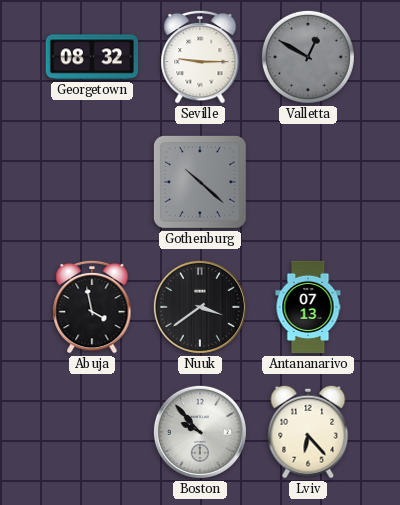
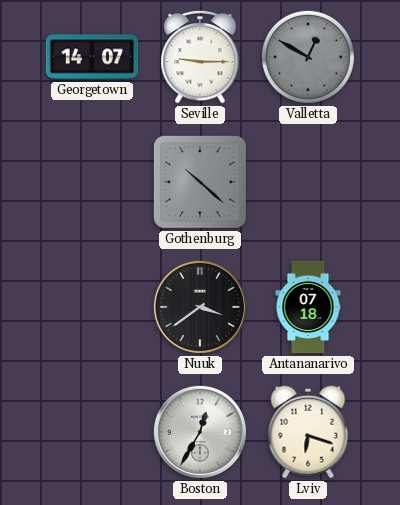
Georgetown: 08:32 -> 14:07 (91, 57)
Abuja: 3:58 -> none (92, 307)
Antananarivo: 07:13 -> 07:18 (308, 307)
Boston: 9:53 -> 12:35 (200, 432)
Lviv: 6:23 -> 6:18 (308, 432)
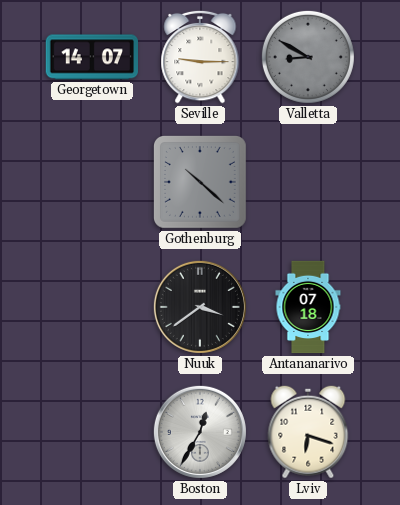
Valletta: 12:50 -> 8:50 (308, 57)
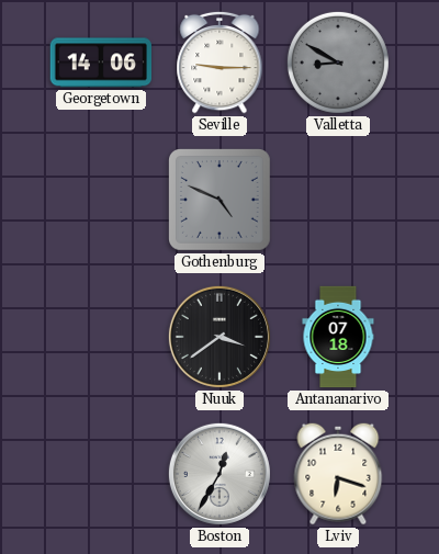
Georgetown: 14:07 -> 14:06 (100, 63)
Gothenburg: 10:22 -> 4:49 (221, 201)
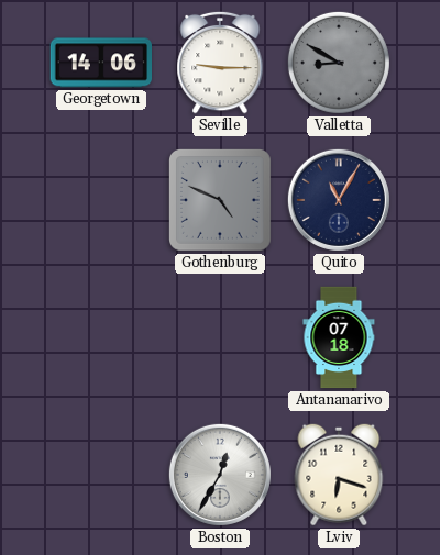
Quito: none -> 11:05 (339, 200)
Nuuk: 3:39 -> none (219, 337)
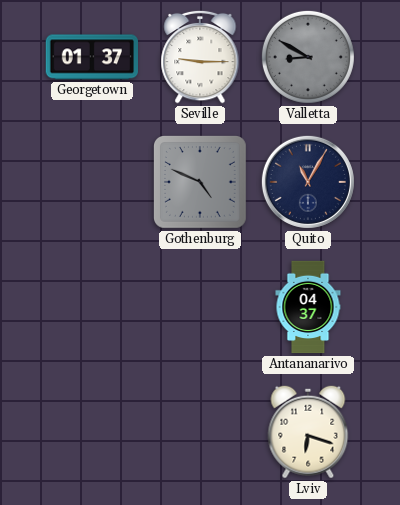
Georgetown: 14:06 -> 01:37 (91, 57)
Antananarivo: 07:18 -> 04:37 (308, 307)
Boston: 12:35 -> none (220, 475)
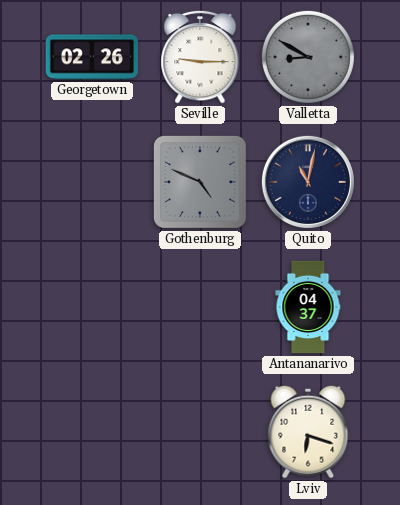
Georgetown: 01:37 -> 02:26 (91, 57)
Quito: 11:05 -> 11:02 (308, 182)
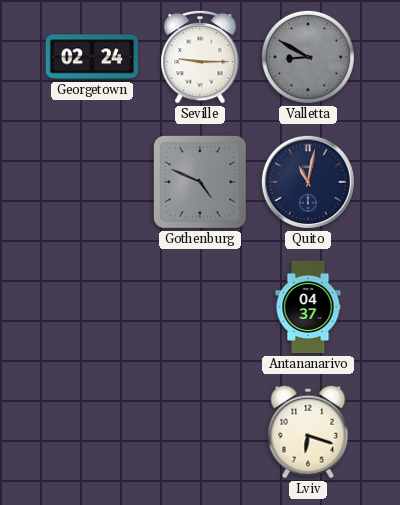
Georgetown: 02:26 -> 02:24 (91, 57)
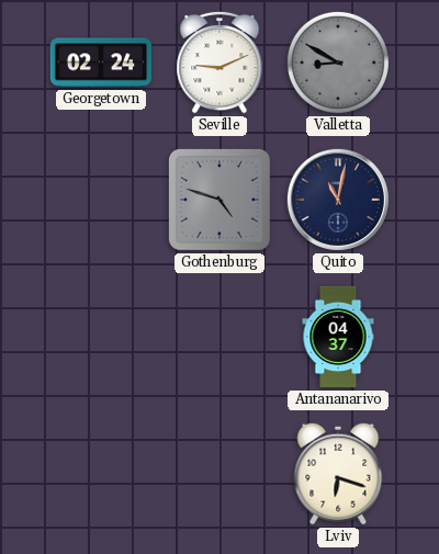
Seville: 9:15 -> 9:11 (219, 63)
Gothenburg: 4:49 -> 4:48 (221, 201)
